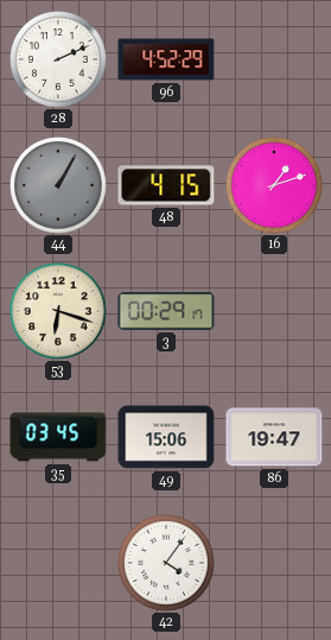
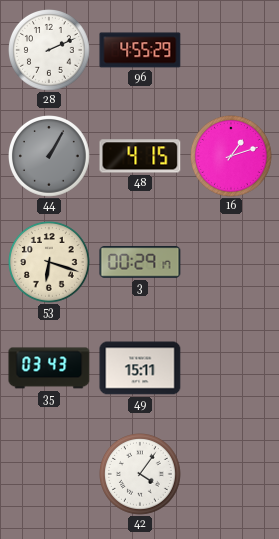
96: 4:52 -> 4:55 (140, 50)
35: 03:45 -> 03:43 (49, 368)
49: 15:06 -> 15:11 (140, 368)
86: 19:47 -> none (274, 437)
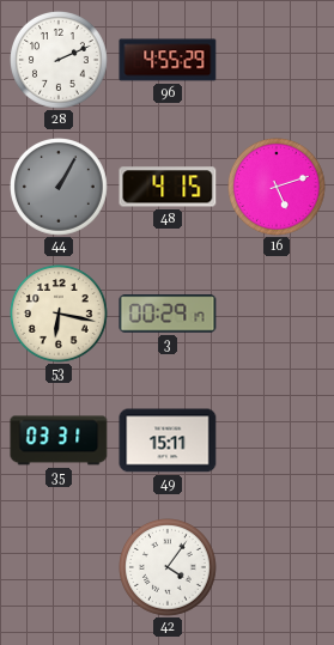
16: 1:12 -> 5:12 (278, 188)
53: 6:18 -> 6:17 (60, 315)
35: 03:43 -> 03:31 (59, 440)
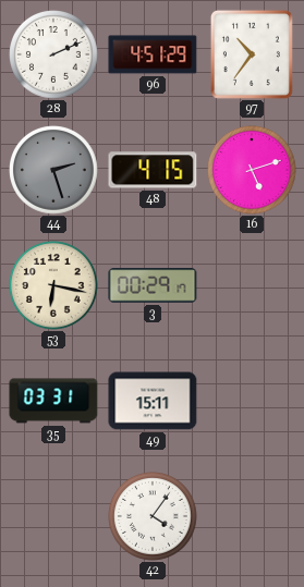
96: 4:55 -> 4:51 (153, 54)
97: none -> 10:36 (252, 54)
44: 1:05 -> 2:27 (54, 171)
